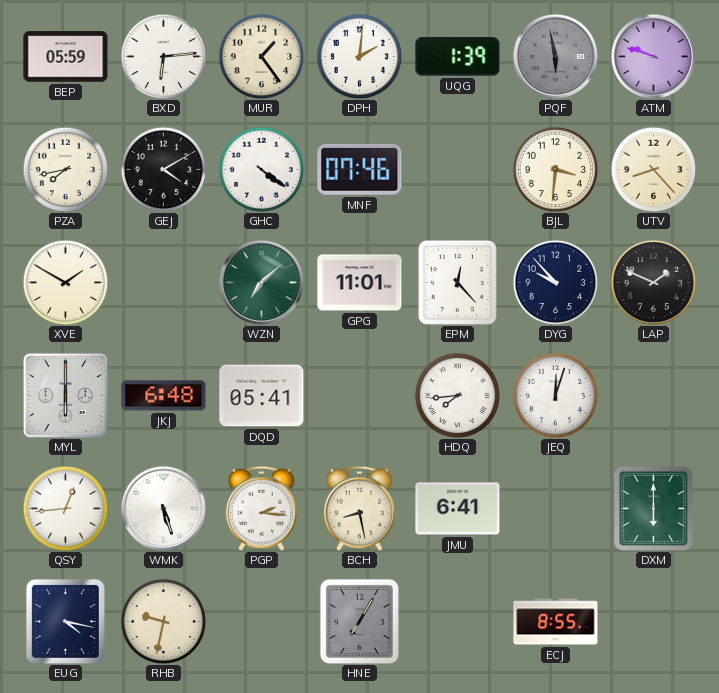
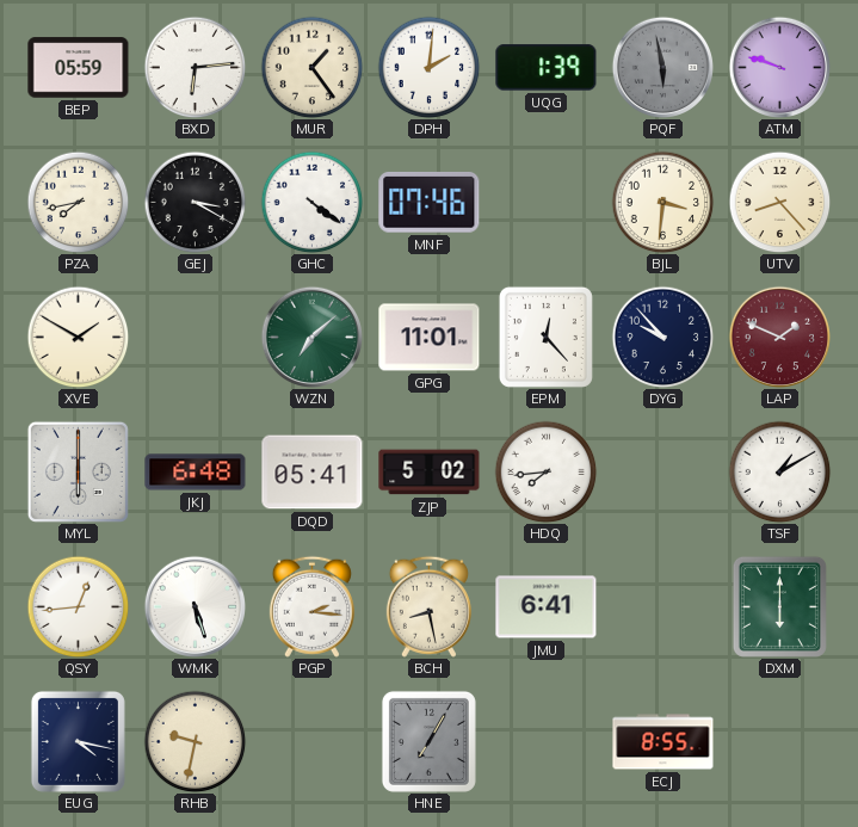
GEJ: 4:10 -> 3:20 (195, 202)
LAP dial: black -> burgundy (779, 337)
ZJP: none -> 5:02 (430, 473)
JEQ: 12:03 -> none (555, 395)
TSF: none -> 1:10 (779, 471)
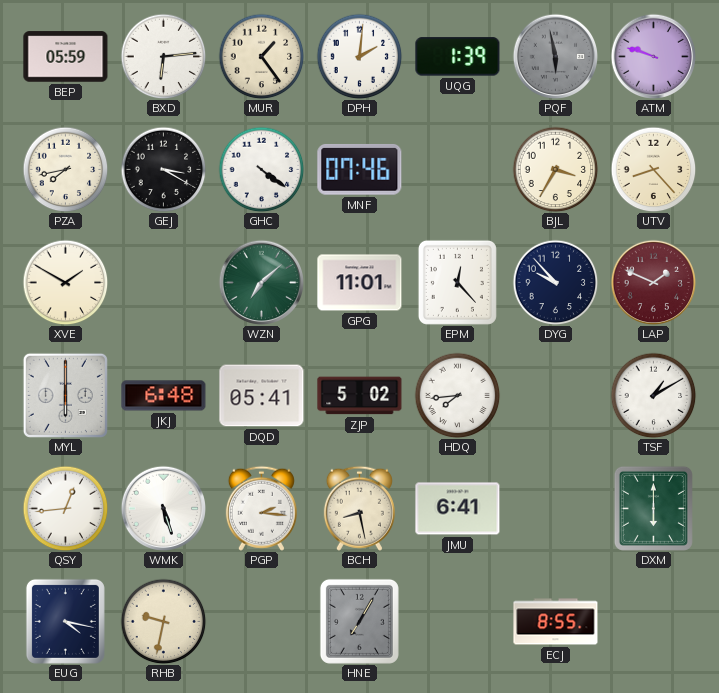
BJL: 3:31 -> 3:35 (555, 169)
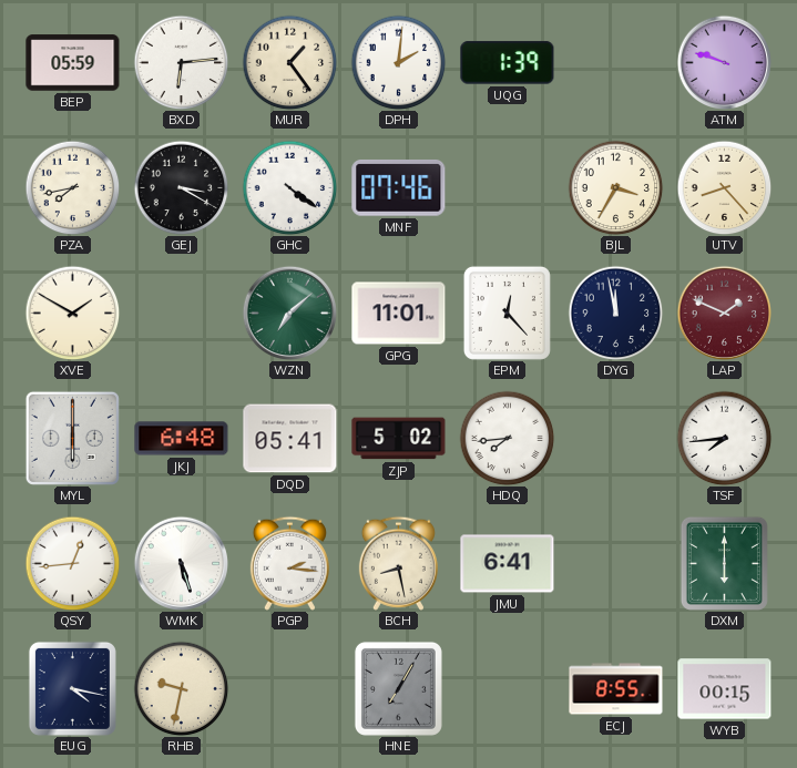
PQF: 5:58 -> none (555, 56)
DYG: 9:53 -> 11:58 (615, 313)
TSF: 1:10 -> 7:44 (724, 438)
WYB: none -> 00:15 (725, 689)
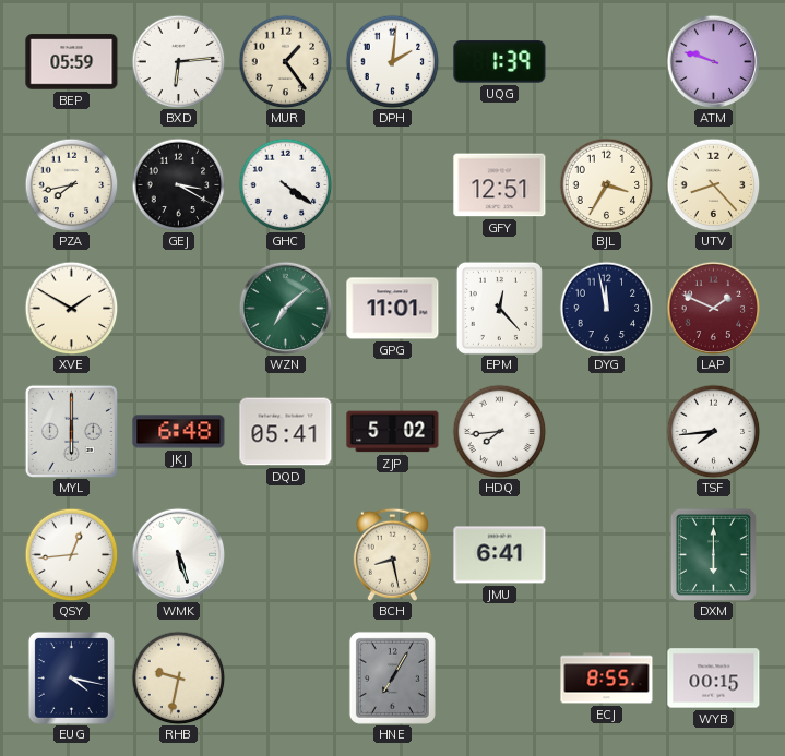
MNF: 07:46 -> none (399, 188)
GFY: none -> 12:51 (500, 185)
PGP: 2:16 -> none (289, 563)
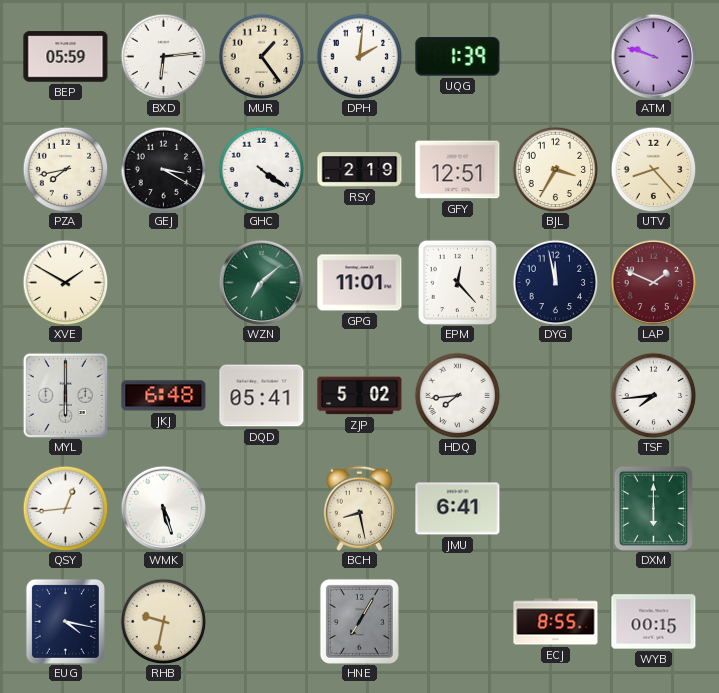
RSY: none -> 2:19 (360, 170)
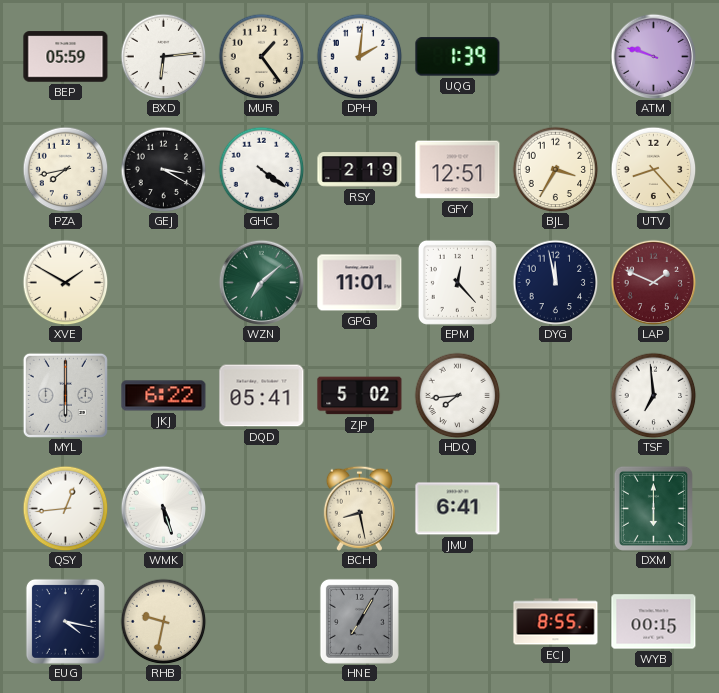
JKJ: 6:48 -> 6:22 (164, 396)
TSF: 7:44 -> 6:59 (653, 395)
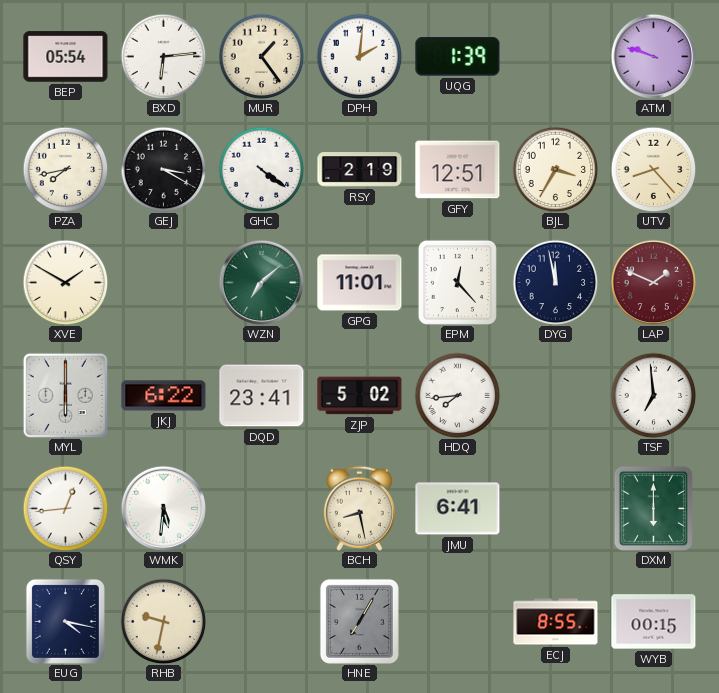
BEP: 05:59 -> 05:54 (66, 57)
DQD: 05:41 -> 23:41 (262, 396)
WMK: 5:27 -> 5:31 (163, 508)
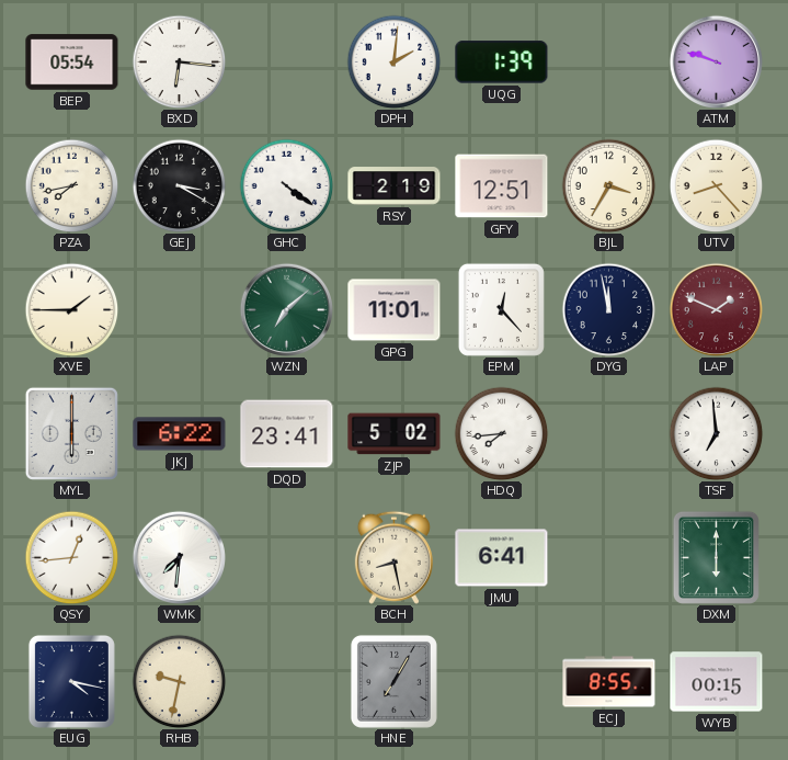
BXD: 6:14 -> 6:16 (179, 61)
MUR: 1:24 -> none (261, 56)
XVE: 1:50 -> 1:45 (71, 309)
WMK: 5:31 -> 7:31 (179, 557)
